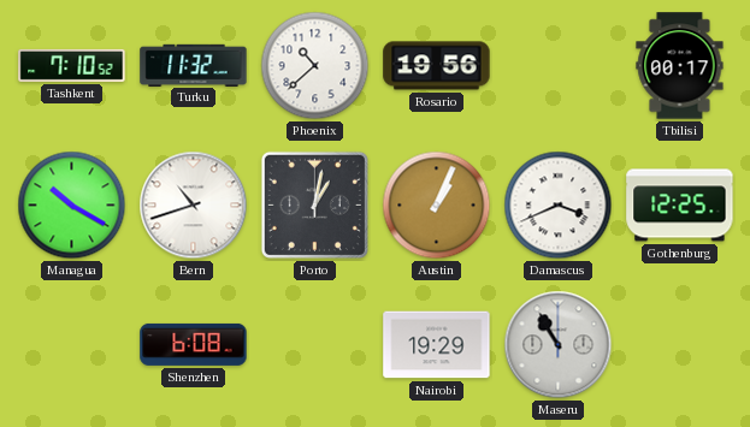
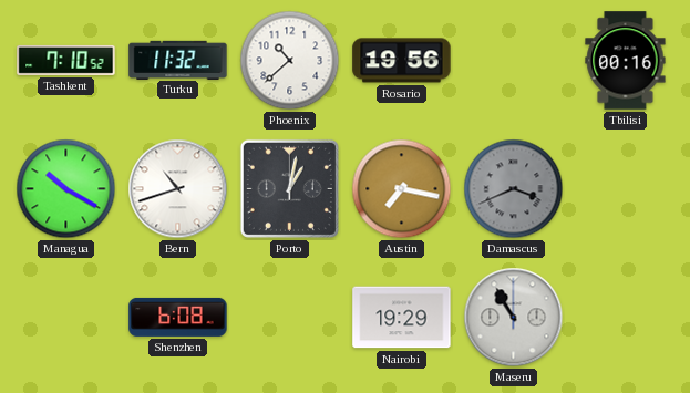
Tbilisi: 00:17 -> 00:16 (626, 61)
Austin: 1:04 -> 7:17 (402, 189)
Damascus dial: white -> grey (514, 189)
Gothenburg: 12:25 -> none (680, 206)
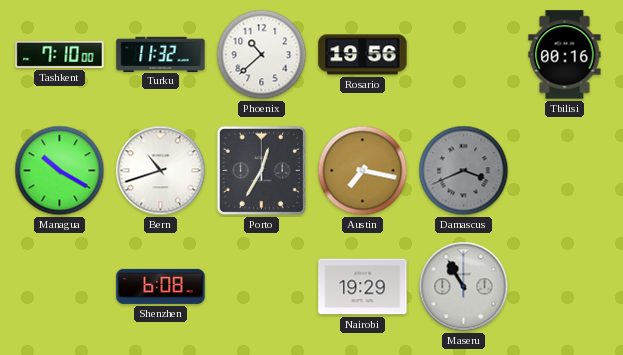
Tashkent: 7:10:52 -> 7:10:00 (60, 54)
Porto: 1:02 -> 12:35 (261, 170)
